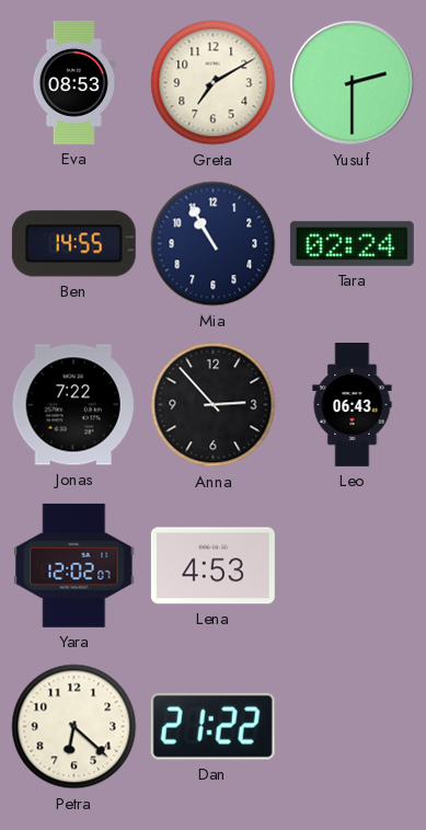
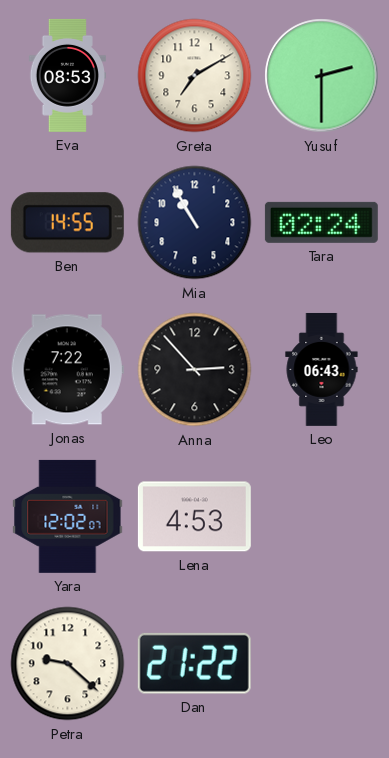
Petra: 6:22 -> 9:22 (68, 664)
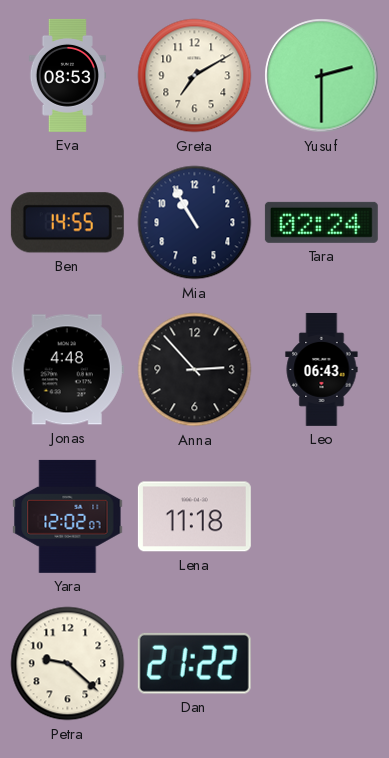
Jonas: 7:22 -> 4:48 (67, 370)
Lena: 4:53 -> 11:18 (194, 517)
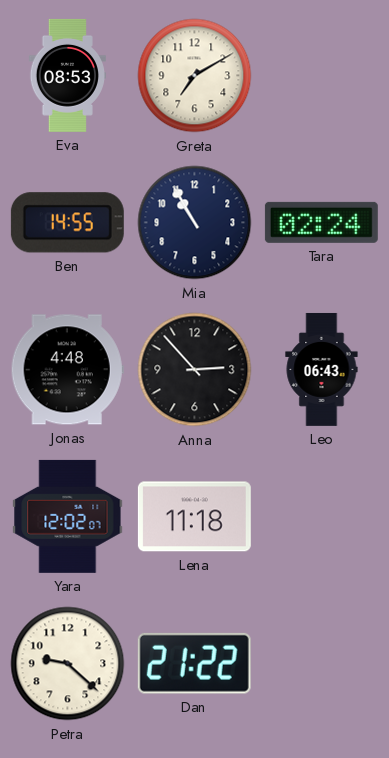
Yusuf: 2:30 -> none (322, 76)
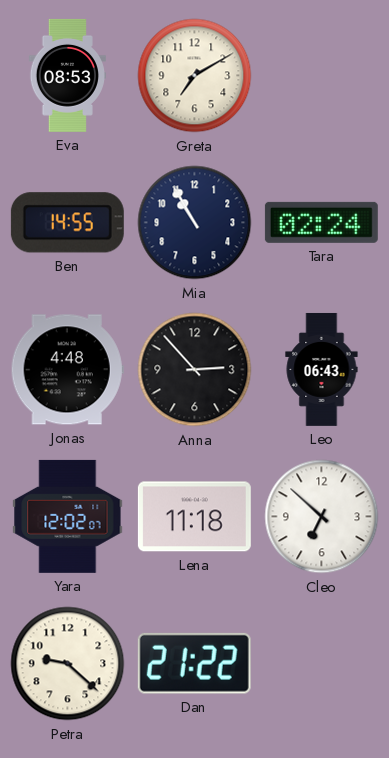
Cleo: none -> 6:52 (322, 517)
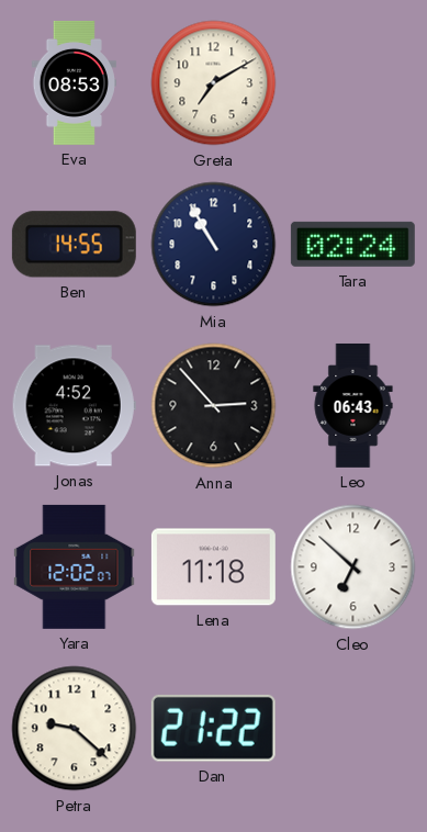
Jonas: 4:48 -> 4:52 (74, 406)
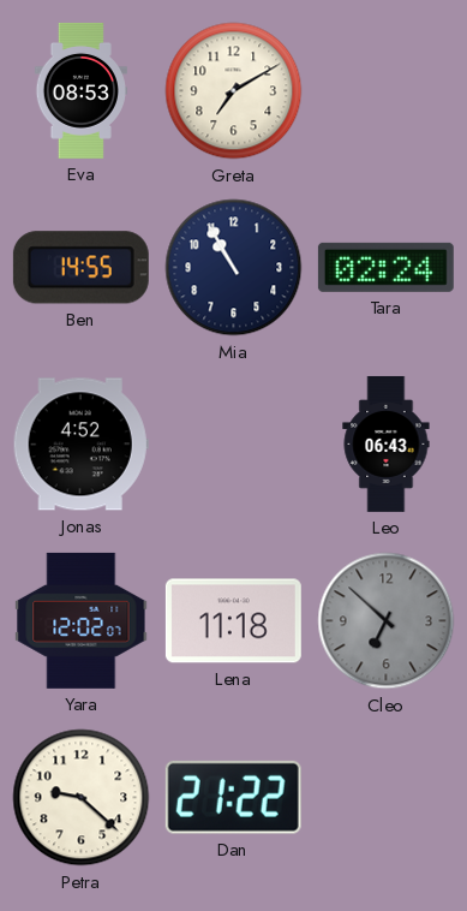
Anna: 2:53 -> none (214, 406)
Cleo dial: white -> grey (387, 621)
